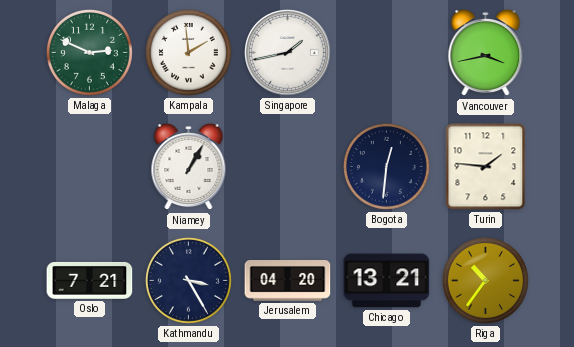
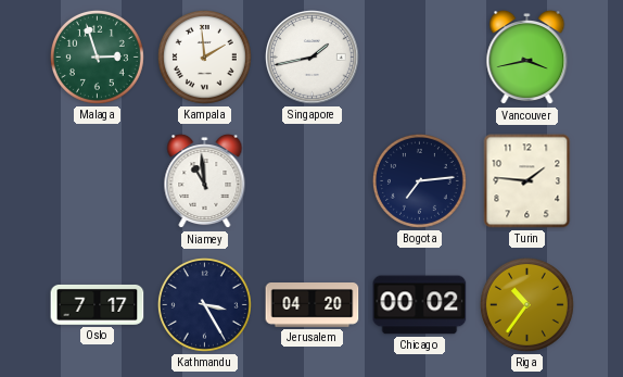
Malaga: 2:49 -> 2:57 (97, 56)
Niamey: 1:05 -> 10:59 (205, 181)
Bogota: 12:31 -> 7:14 (419, 180)
Oslo: 7:21 -> 7:17 (98, 304)
Chicago: 13:21 -> 00:02 (420, 305)
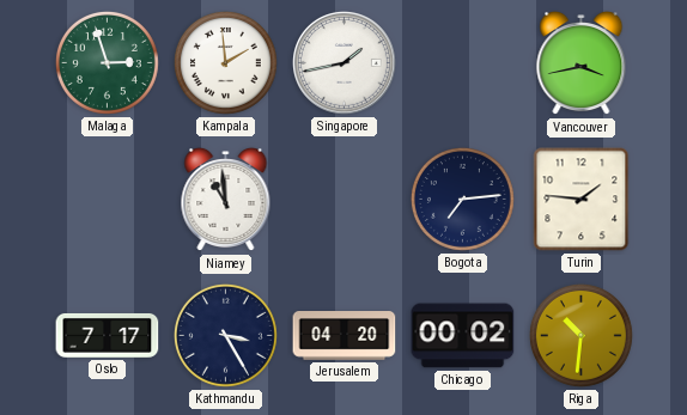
Riga: 10:36 -> 10:31 (580, 335)
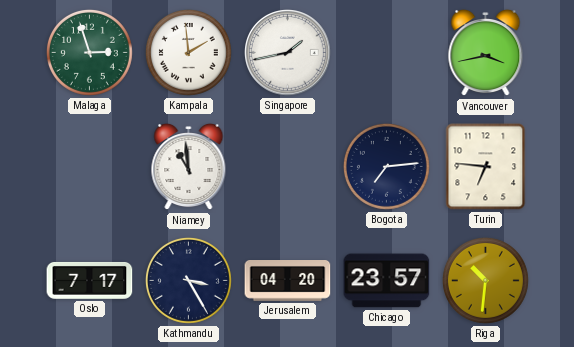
Turin: 1:46 -> 6:46 (486, 167)
Chicago: 00:02 -> 23:57 (387, 281)
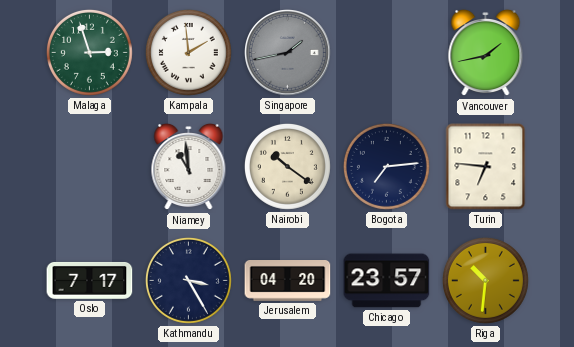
Singapore dial: white -> grey (288, 53)
Vancouver: 3:43 -> 1:43 (486, 53)
Nairobi: none -> 10:21 (287, 166)
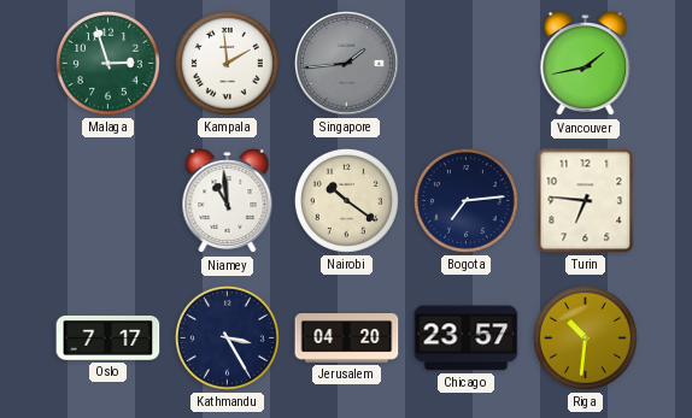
Singapore: 1:43 -> 1:44 (347, 64)
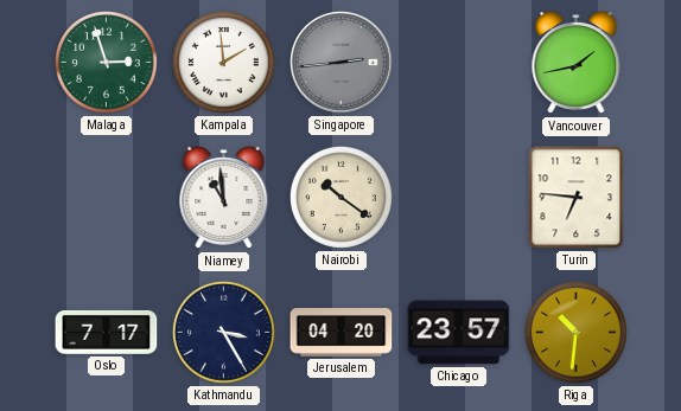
Singapore: 1:44 -> 2:44 (342, 63)
Bogota: 7:14 -> none (465, 200)
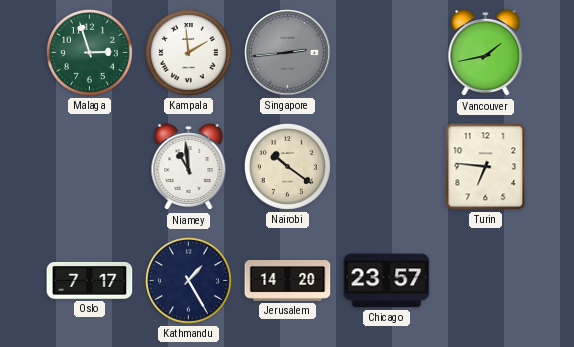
Kathmandu: 3:25 -> 1:25 (188, 280)
Jerusalem: 04:20 -> 14:20 (288, 281)
Riga: 10:31 -> none (575, 332)
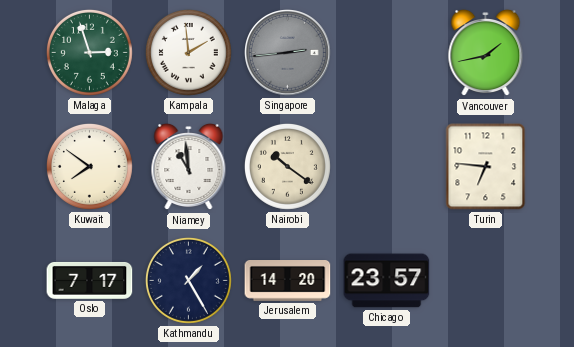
Kuwait: none -> 7:51 (89, 166)
